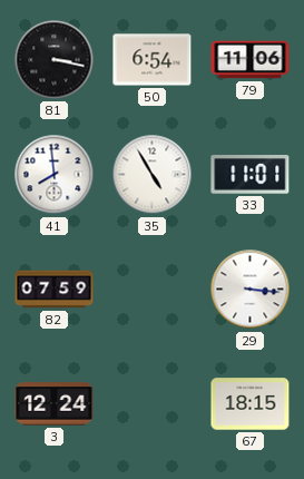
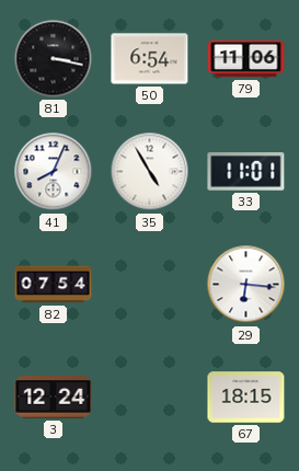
41: 7:59 -> 8:04 (54, 172)
82: 07:59 -> 07:54 (54, 285)
29: 3:16 -> 6:16 (246, 285)
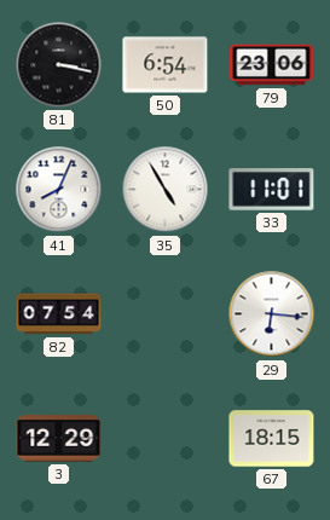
79: 11:06 -> 23:06 (272, 65)
3: 12:24 -> 12:29 (59, 439)
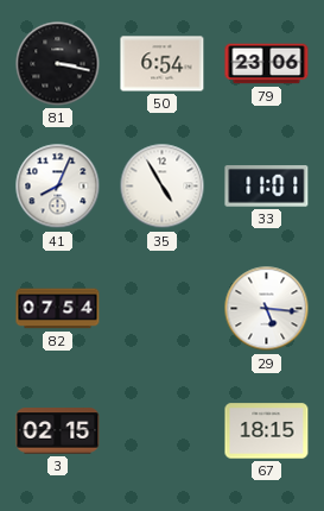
29: 6:16 -> 5:16 (267, 309)
3: 12:29 -> 02:15 (58, 431)
